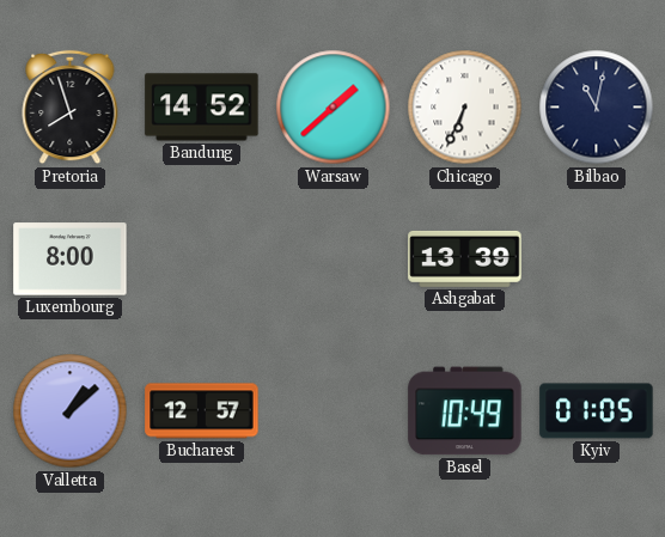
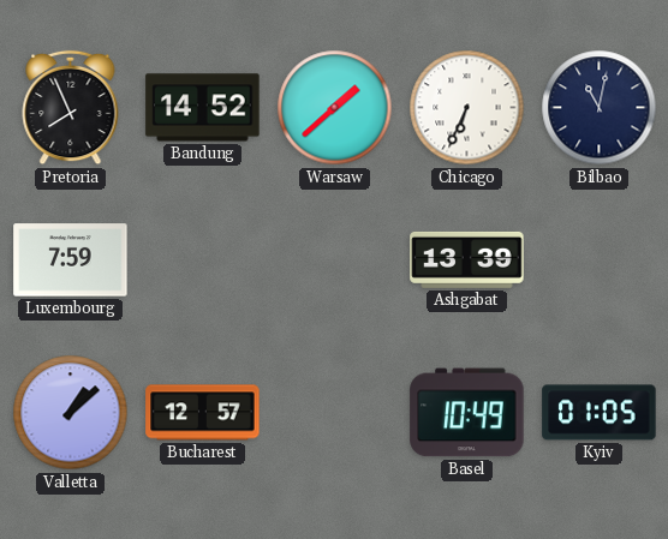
Pretoria: 7:57 -> 7:56 (71, 108)
Luxembourg: 8:00 -> 7:59 (71, 260)
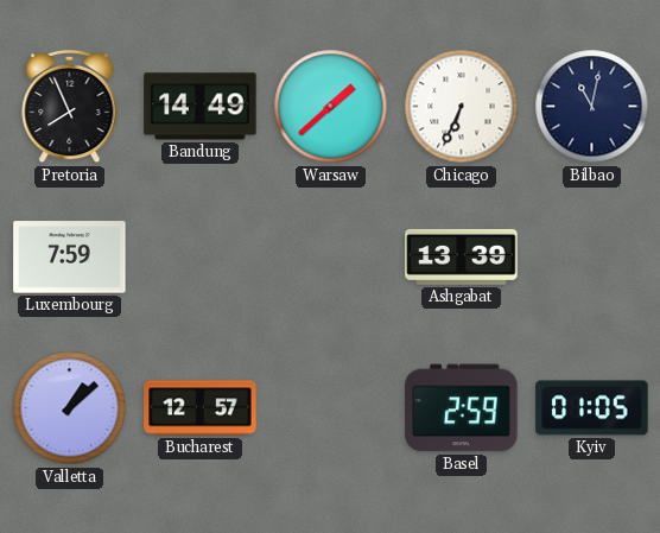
Bandung: 14:52 -> 14:49 (201, 107)
Basel: 10:49 -> 2:59 (462, 408)
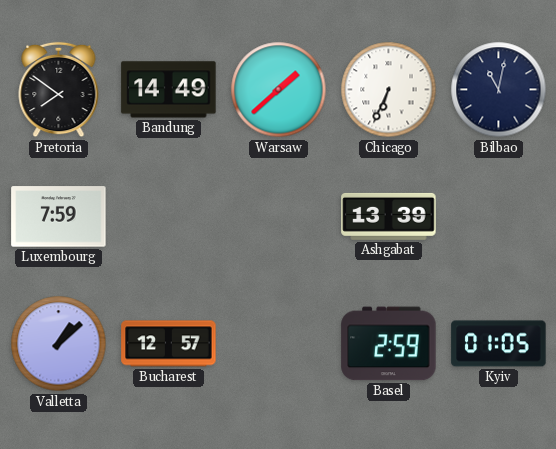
Pretoria: 7:56 -> 7:51 (59, 90)
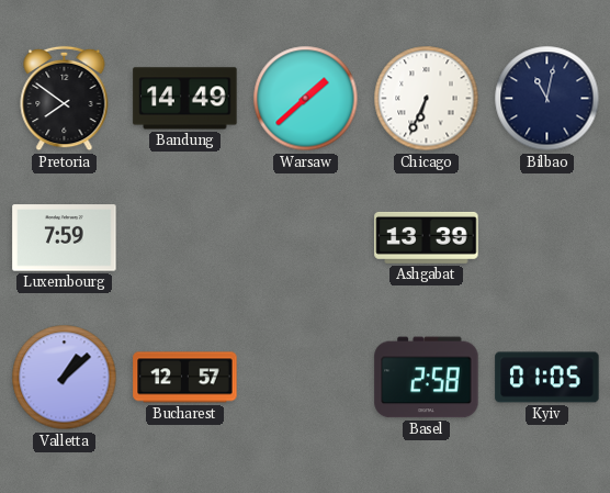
Basel: 2:59 -> 2:58 (427, 378)
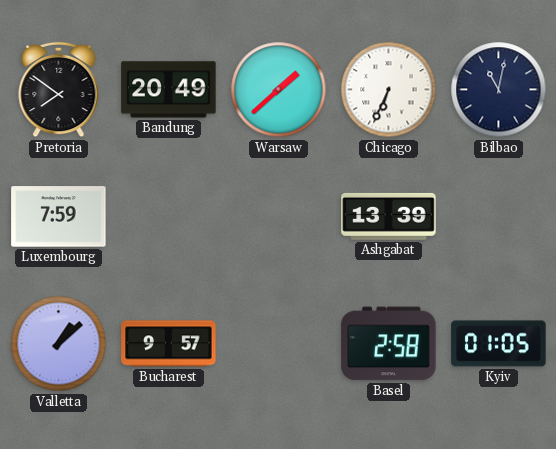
Bandung: 14:49 -> 20:49 (169, 90)
Bucharest: 12:57 -> 9:57 (169, 344)
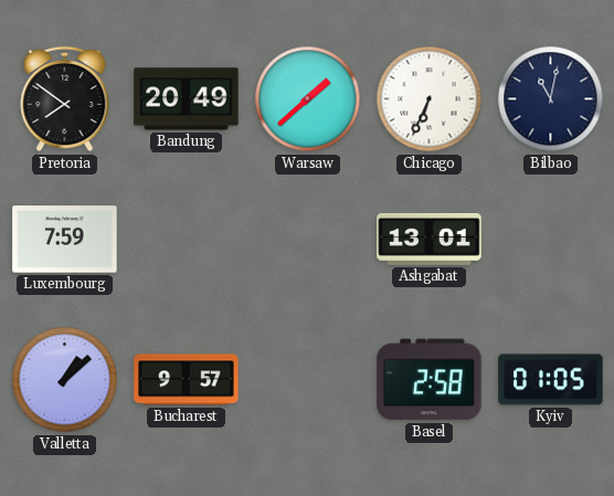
Ashgabat: 13:39 -> 13:01 (430, 239)
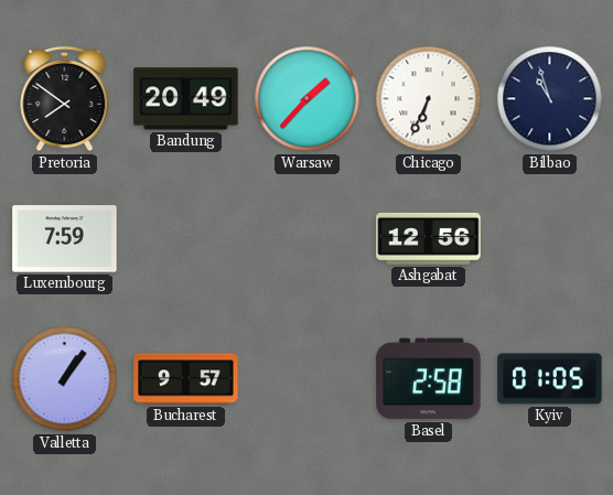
Warsaw: 1:38 -> 1:37 (308, 99)
Bilbao: 11:02 -> 10:57 (550, 99)
Ashgabat: 13:01 -> 12:56 (429, 238)
Valletta: 1:08 -> 1:06 (65, 379)
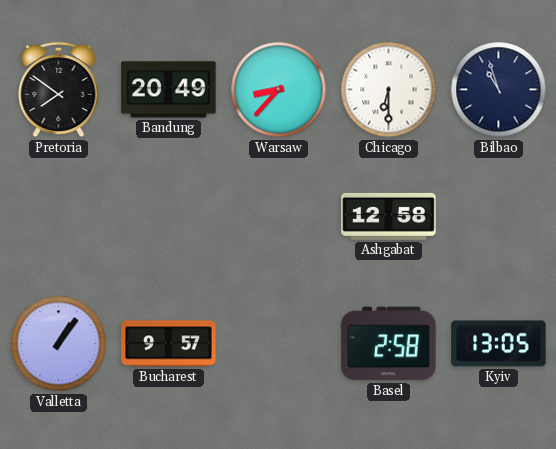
Warsaw: 1:37 -> 8:37 (279, 90)
Chicago: 6:34 -> 6:30 (389, 90)
Luxembourg: 7:59 -> none (65, 239)
Ashgabat: 12:56 -> 12:58 (389, 216)
Kyiv: 01:05 -> 13:05 (499, 344)
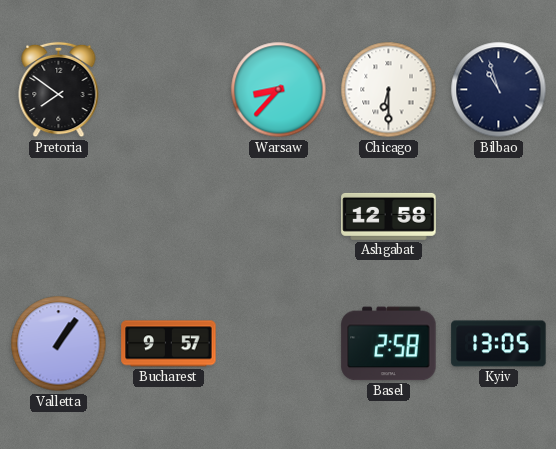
Bandung: 20:49 -> none (169, 90)
